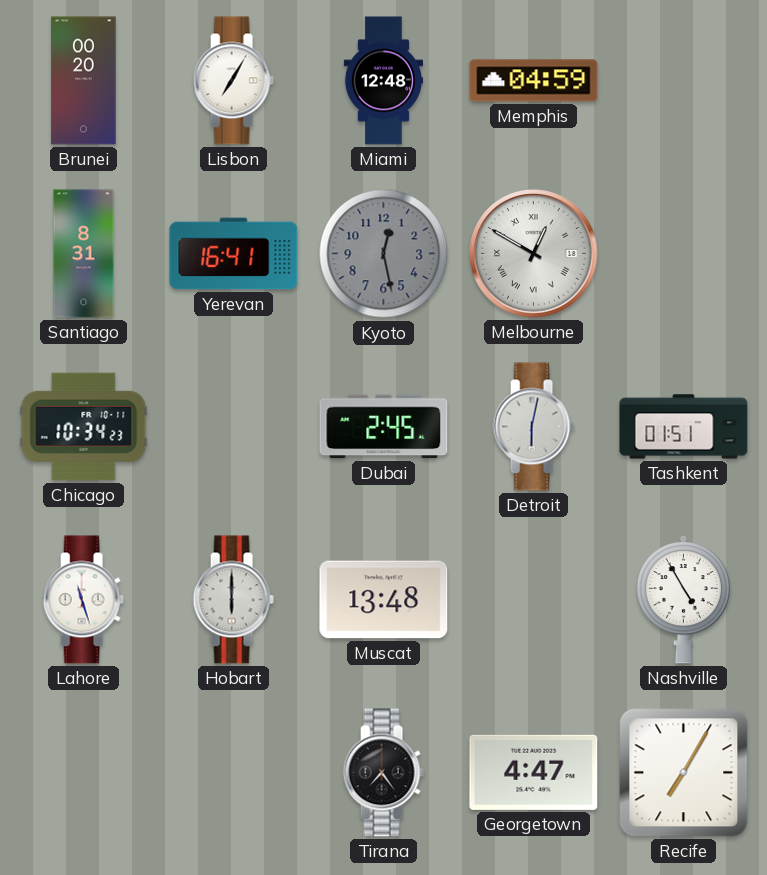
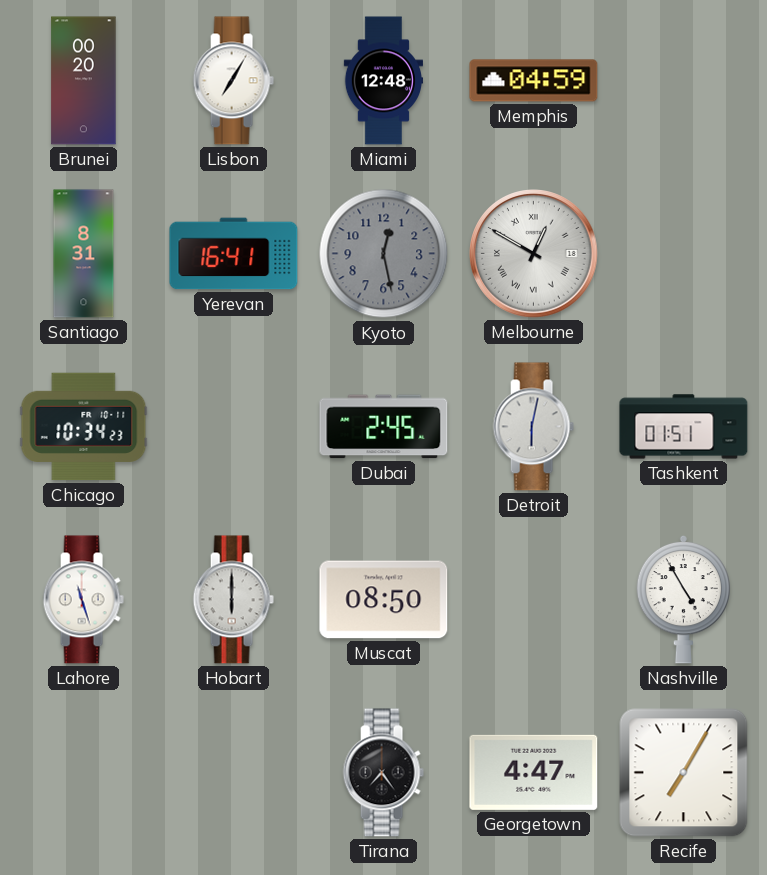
Muscat: 13:48 -> 08:50 (384, 600)
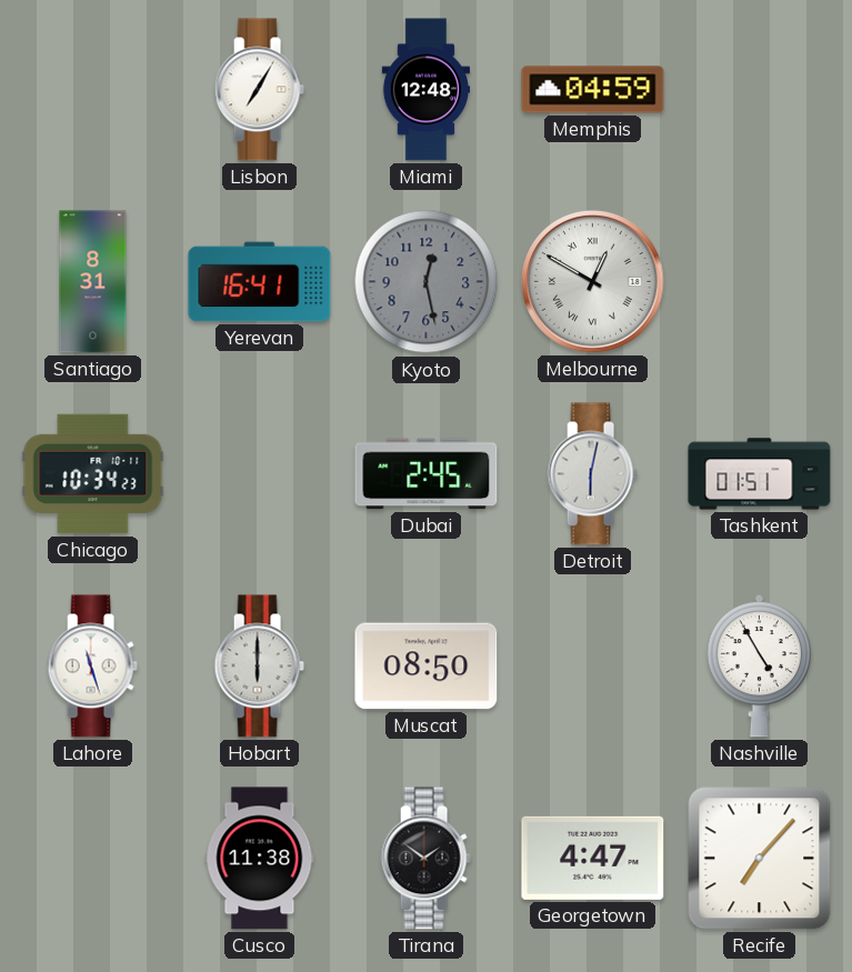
Brunei: 00:20 -> none (84, 81)
Cusco: none -> 11:38 (260, 859)
Tirana: 7:24 -> 1:51 (425, 859)
Recife: 7:05 -> 7:07 (760, 859)
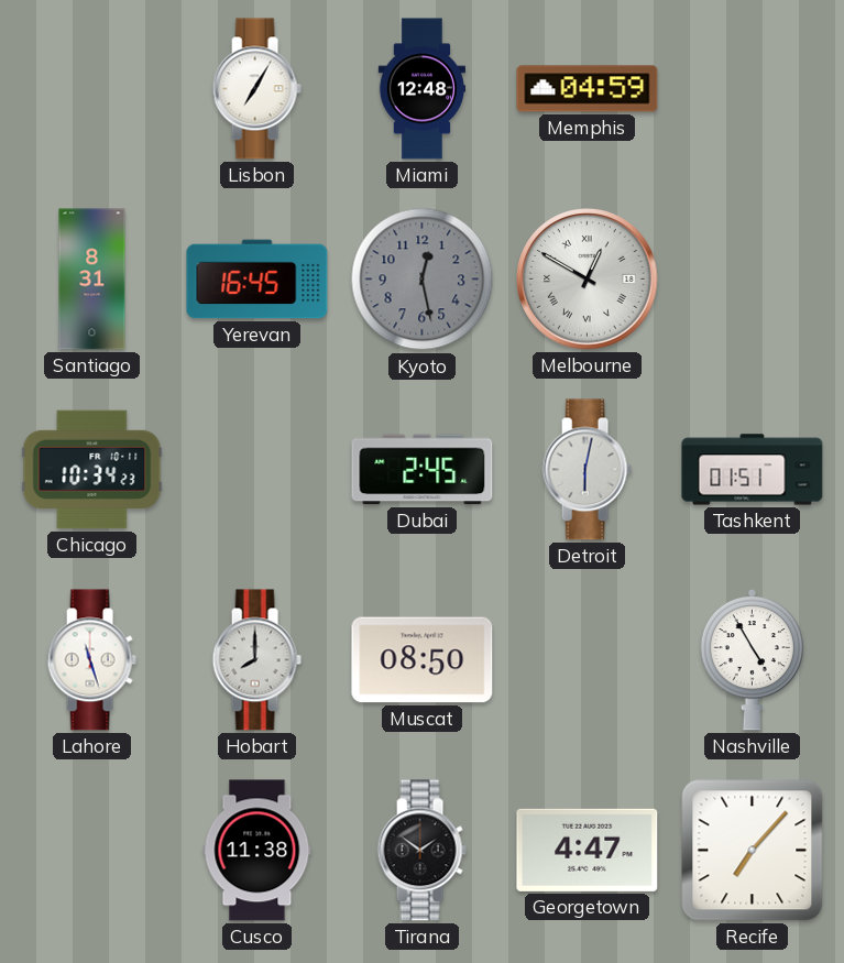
Yerevan: 16:41 -> 16:45 (257, 280)
Hobart: 6:00 -> 8:00 (256, 660)
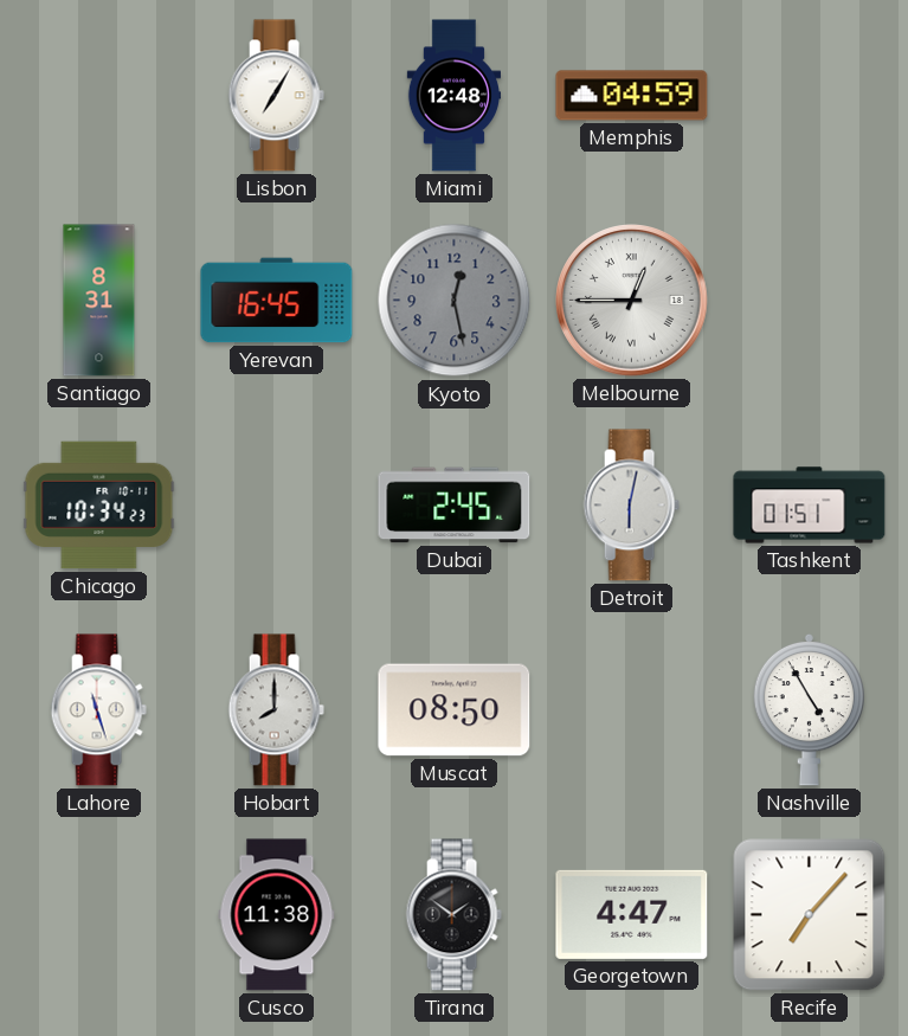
Melbourne: 12:50 -> 12:45 (632, 301)
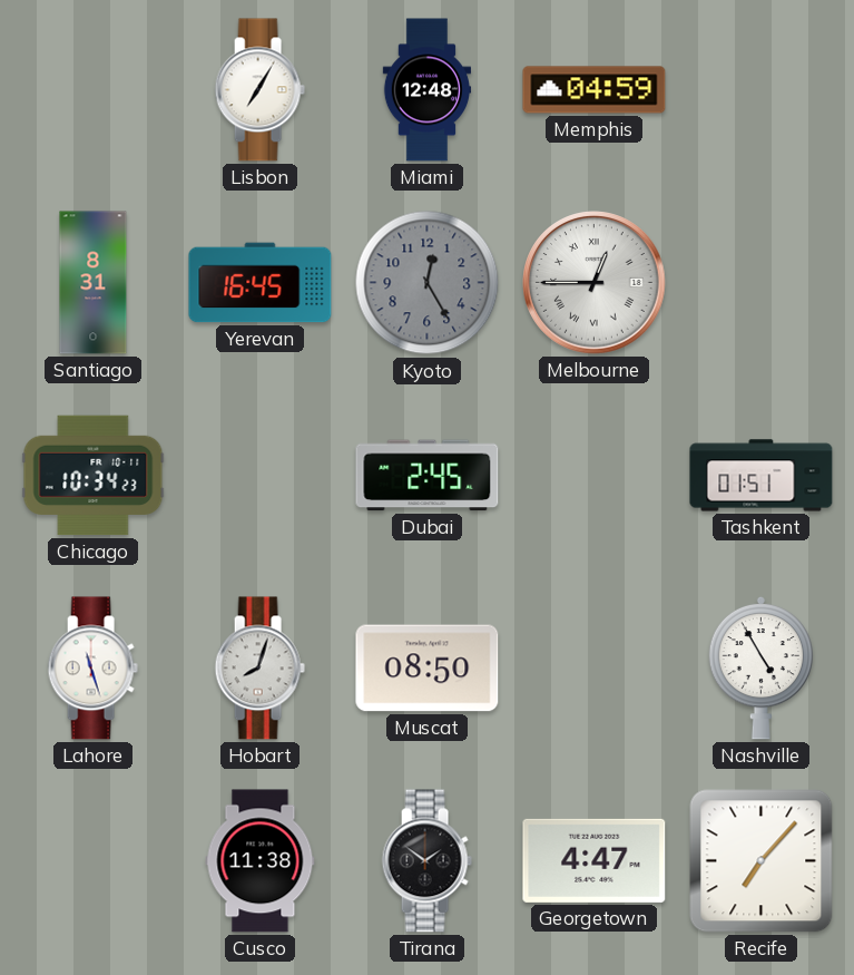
Kyoto: 12:28 -> 12:25 (428, 283)
Detroit: 6:02 -> none (631, 506)
Hobart: 8:00 -> 8:03 (259, 669)
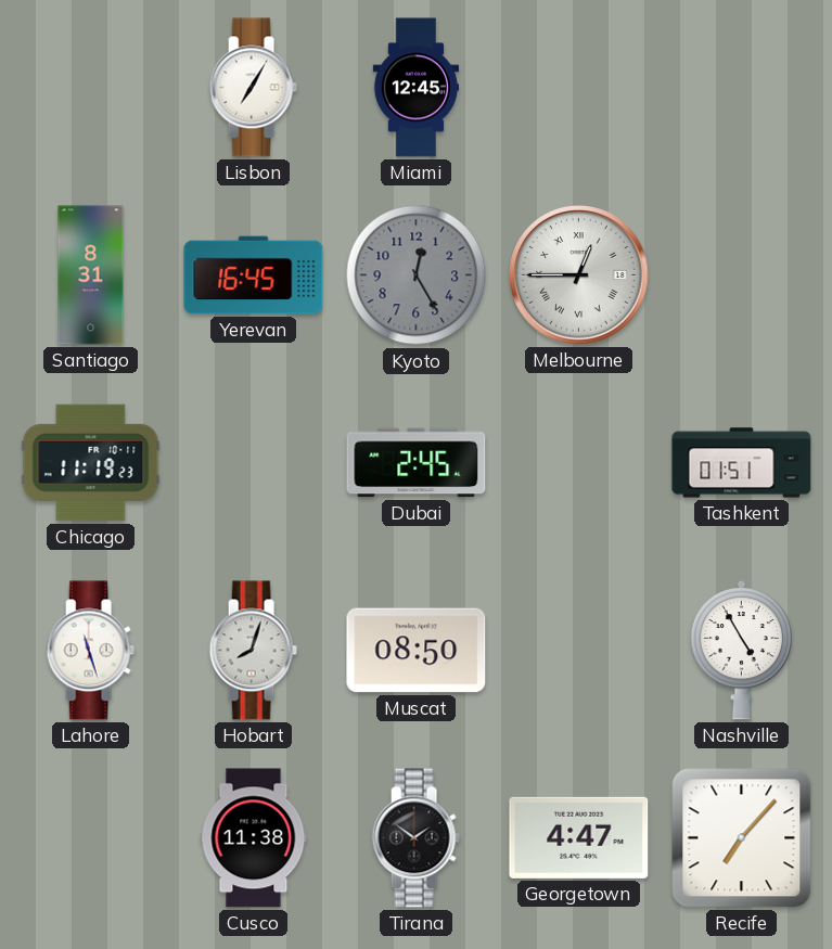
Miami: 12:48 -> 12:45 (415, 88)
Memphis: 04:59 -> none (595, 90)
Chicago: 10:34 -> 11:19 (91, 463)
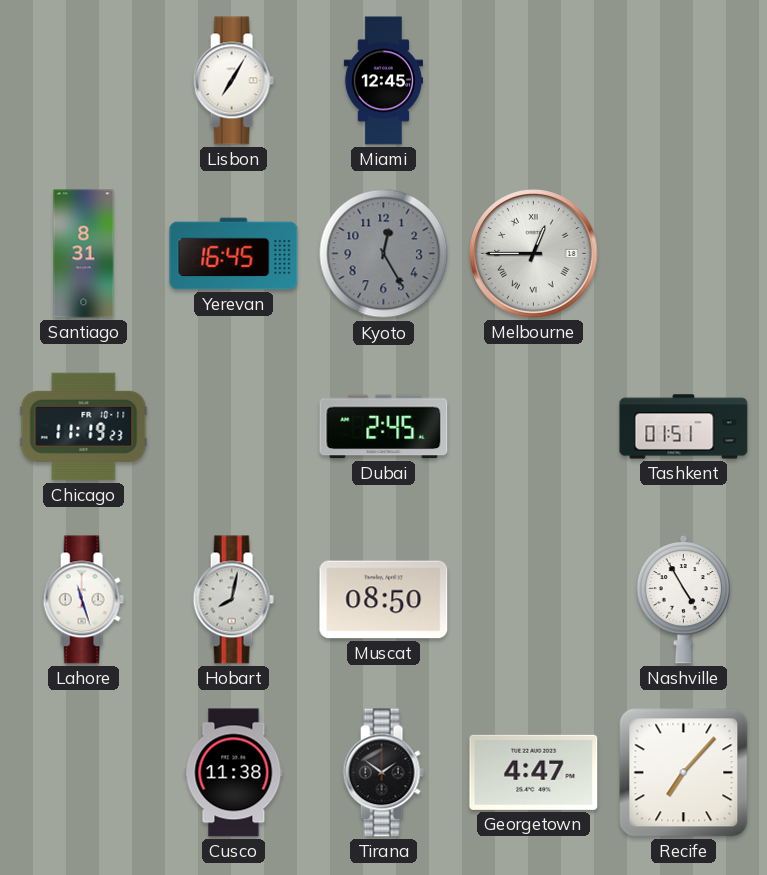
Hobart: 8:03 -> 8:02 (233, 600)
